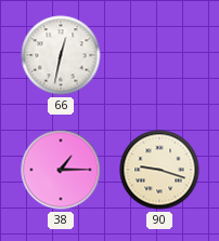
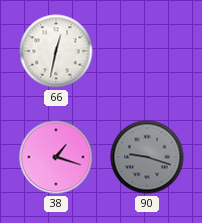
38: 1:15 -> 1:18 (56, 157)
90 dial: cream -> grey (147, 157)
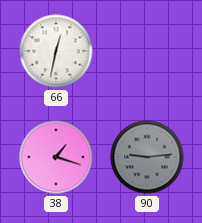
90: 9:18 -> 9:14 (147, 157)
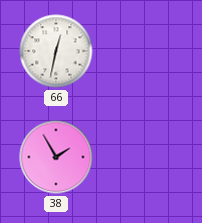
38: 1:18 -> 1:55 (56, 157)
90: 9:14 -> none (147, 157)
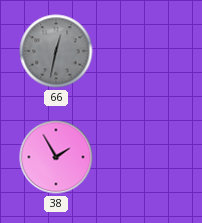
66 dial: white -> grey (56, 51)
